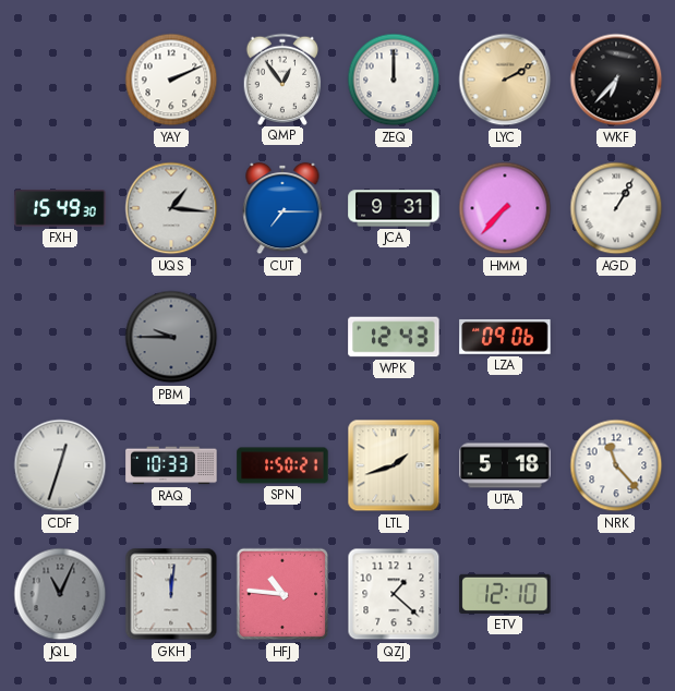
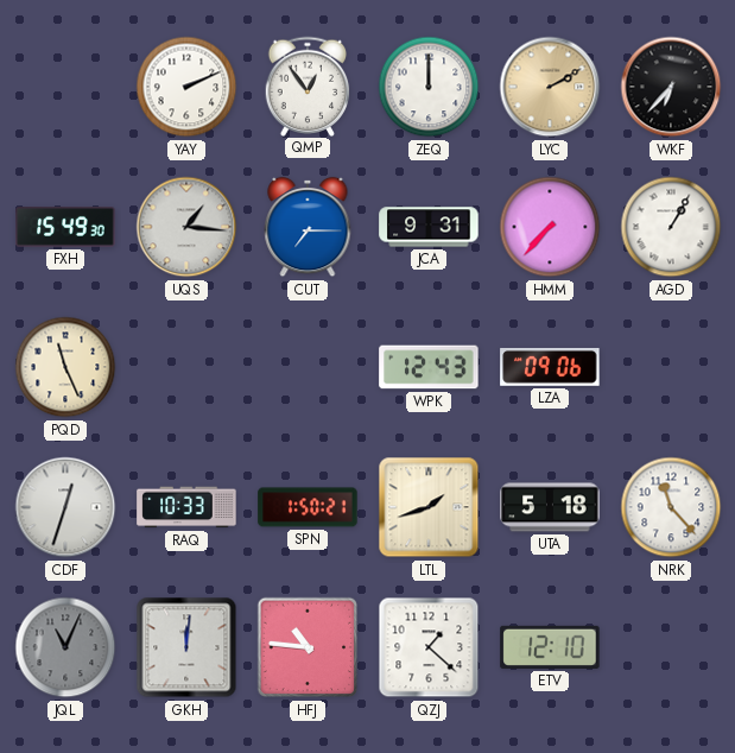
PQD: none -> 11:26 (65, 367)
PBM: 9:45 -> none (171, 337)
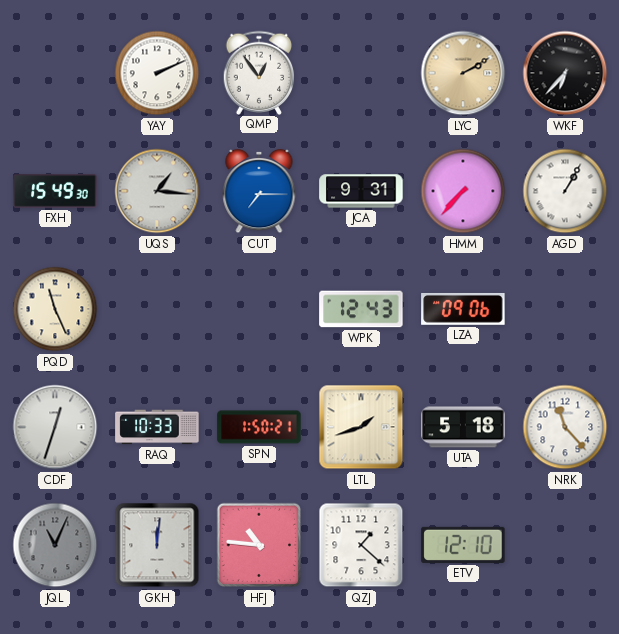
ZEQ: 12:00 -> none (429, 87)
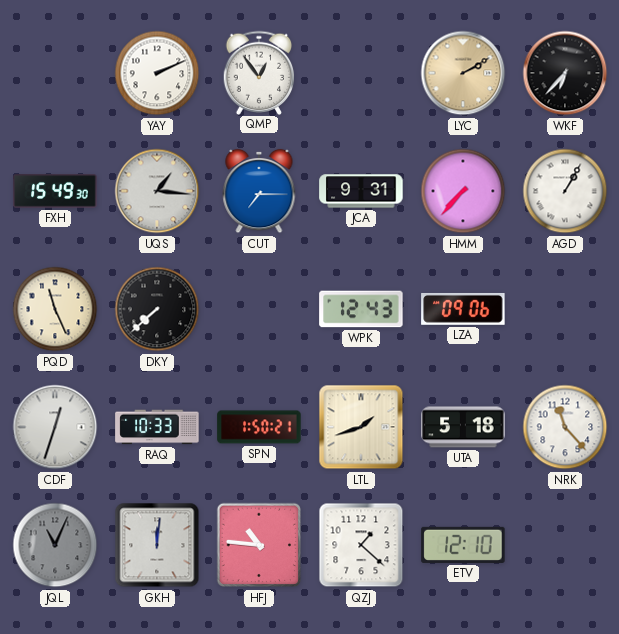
DKY: none -> 7:38 (157, 309)
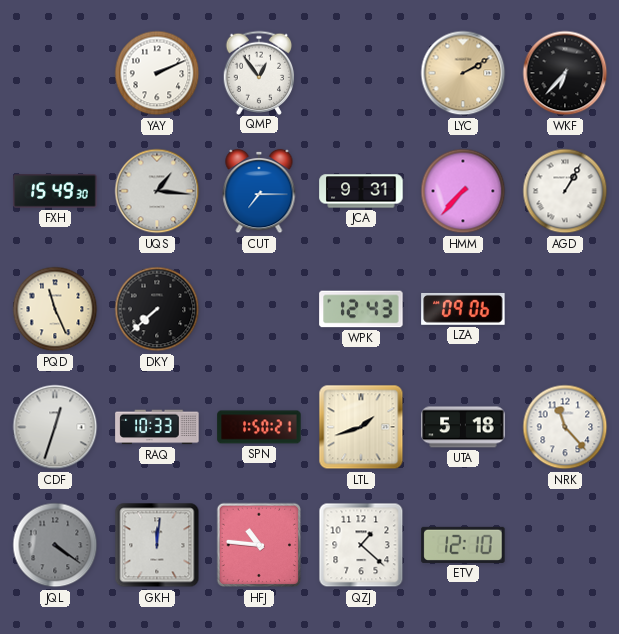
JQL: 11:04 -> 4:21 (55, 545)
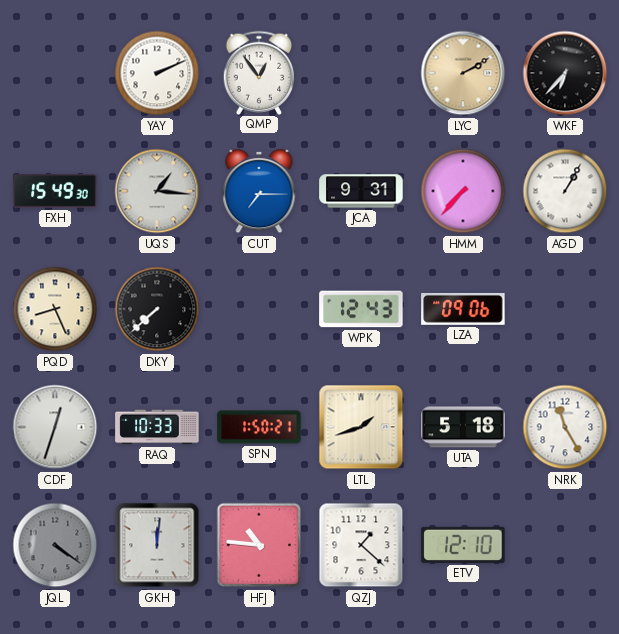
PQD: 11:26 -> 8:26 (55, 309)
NRK: 11:23 -> 11:25 (565, 427)
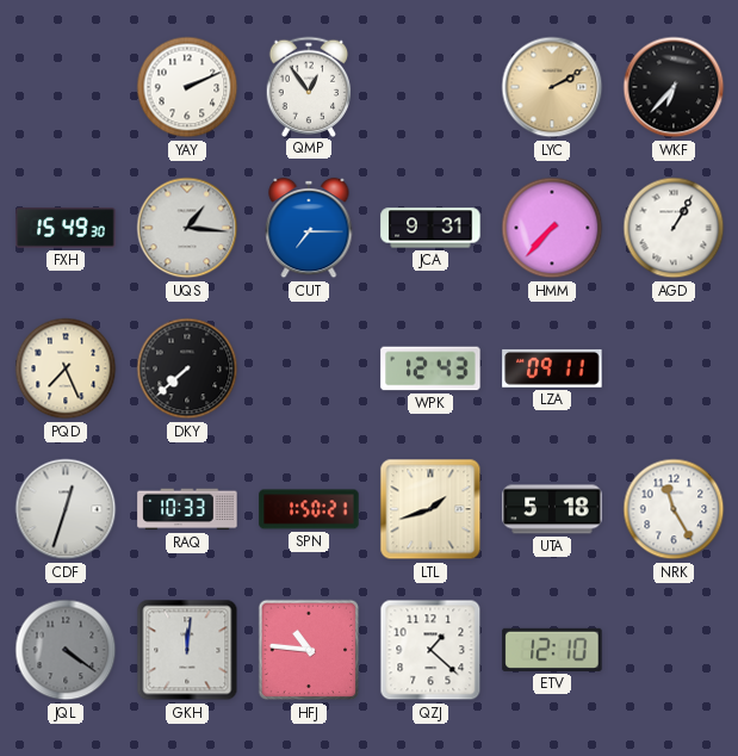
PQD: 8:26 -> 7:26 (66, 368)
LZA: 09:06 -> 09:11 (552, 368)
